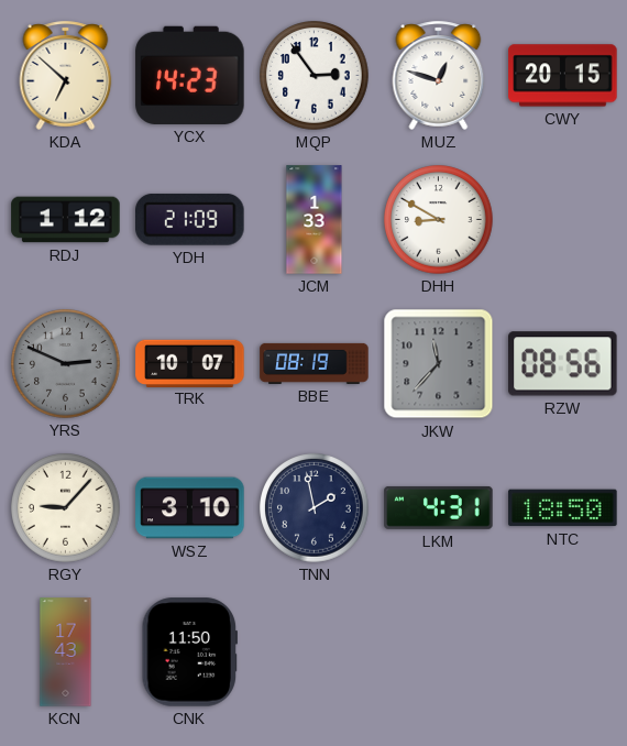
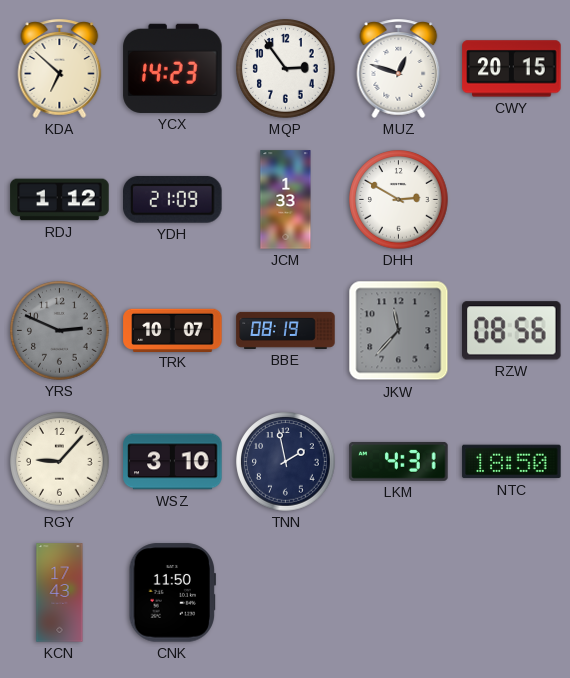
DHH: 8:50 -> 2:50 (399, 200)
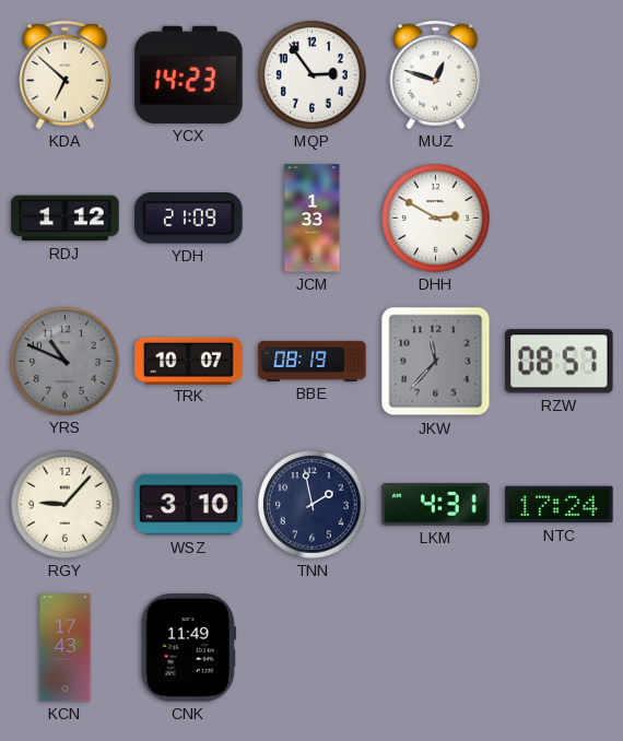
CWY: 20:15 -> none (512, 69)
YRS: 2:49 -> 10:49 (66, 362)
RZW: 08:56 -> 08:57 (560, 362)
NTC: 18:50 -> 17:24 (560, 505)
CNK: 11:50 -> 11:49 (188, 648)
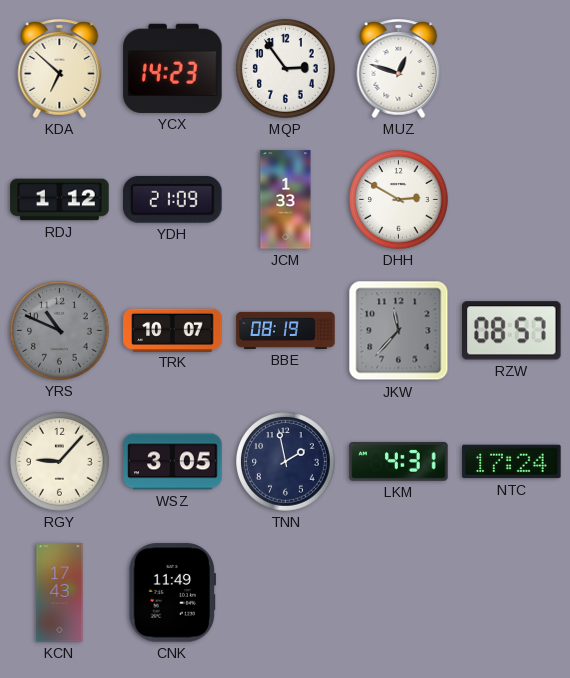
WSZ: 3:10 -> 3:05 (173, 462)
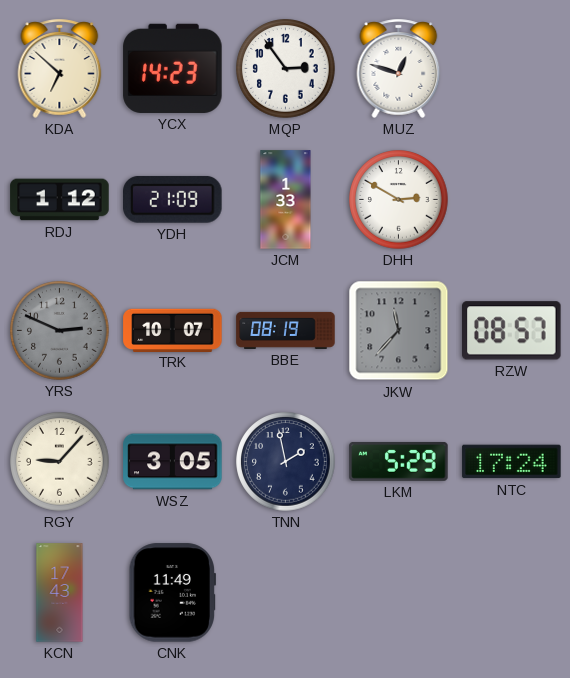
YRS: 10:49 -> 2:49 (60, 331)
LKM: 4:31 -> 5:29 (399, 461)
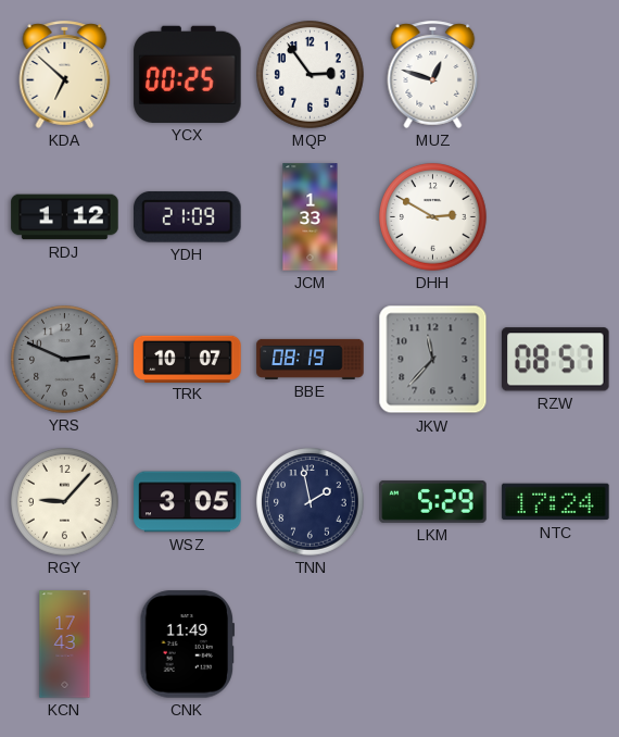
YCX: 14:23 -> 00:25 (188, 74)
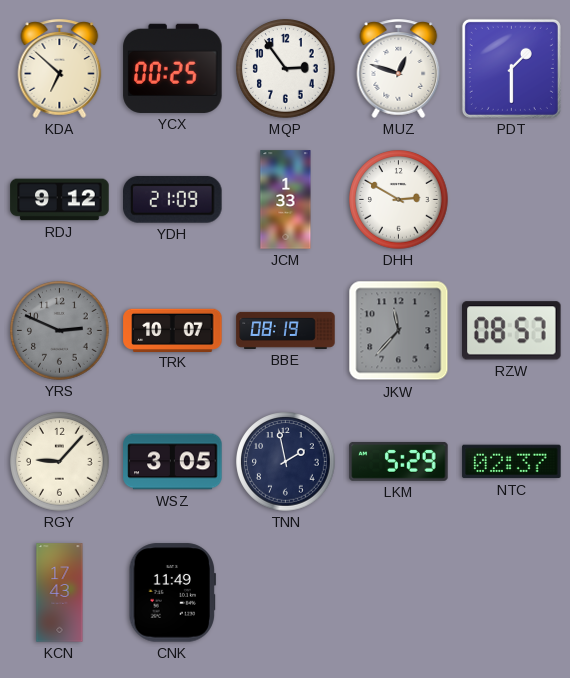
PDT: none -> 1:30 (511, 68)
RDJ: 1:12 -> 9:12 (60, 200)
NTC: 17:24 -> 02:37 (512, 462)
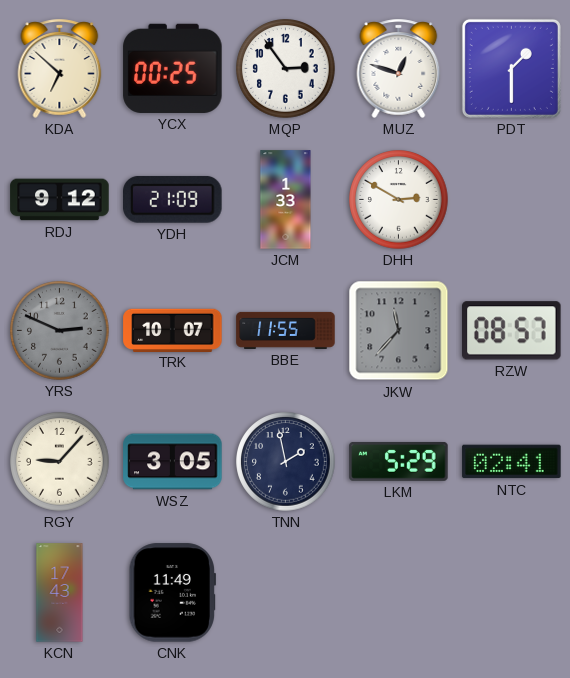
BBE: 08:19 -> 11:55 (286, 330)
NTC: 02:37 -> 02:41 (512, 462)
